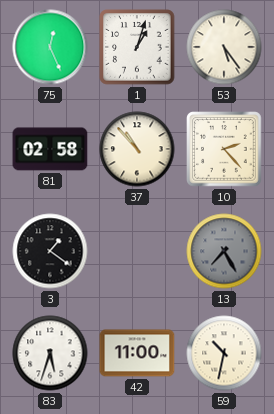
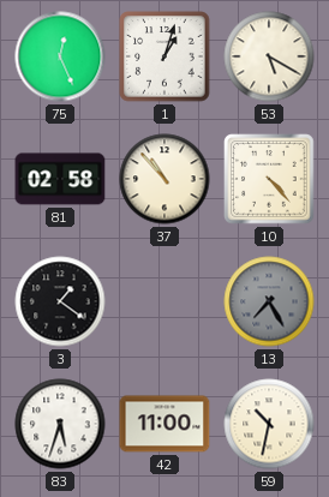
53: 5:24 -> 5:20 (269, 56)
10: 2:23 -> 4:23 (269, 179)
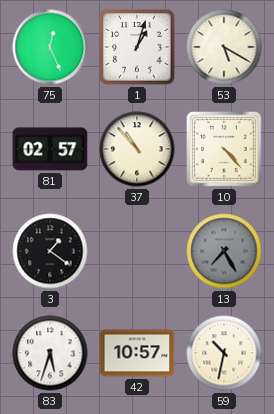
81: 02:58 -> 02:57 (50, 149)
42: 11:00 -> 10:57 (137, 353)
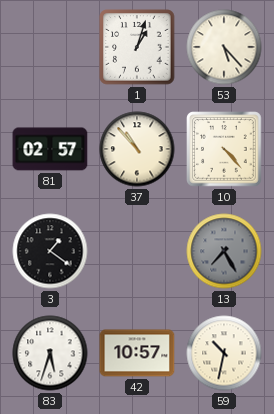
75: 12:26 -> none (50, 47)
53: 5:20 -> 5:23 (224, 47)
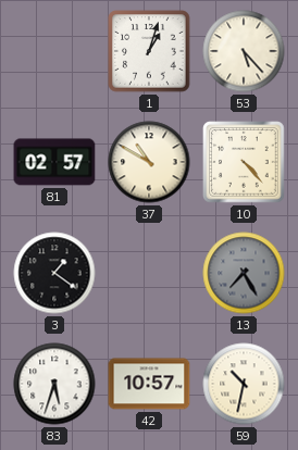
37: 10:53 -> 10:50 (149, 162)
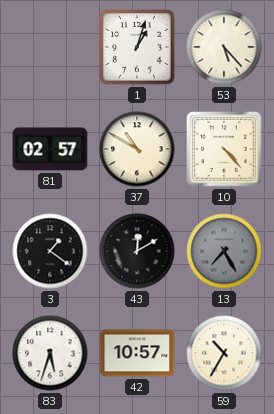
43: none -> 12:10 (137, 251)
59: 10:32 -> 10:35 (224, 353)
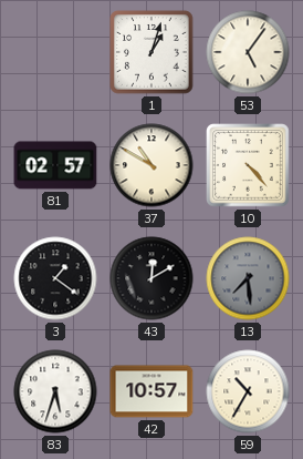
53: 5:23 -> 5:06 (248, 52)
13: 7:25 -> 7:29 (248, 278)
